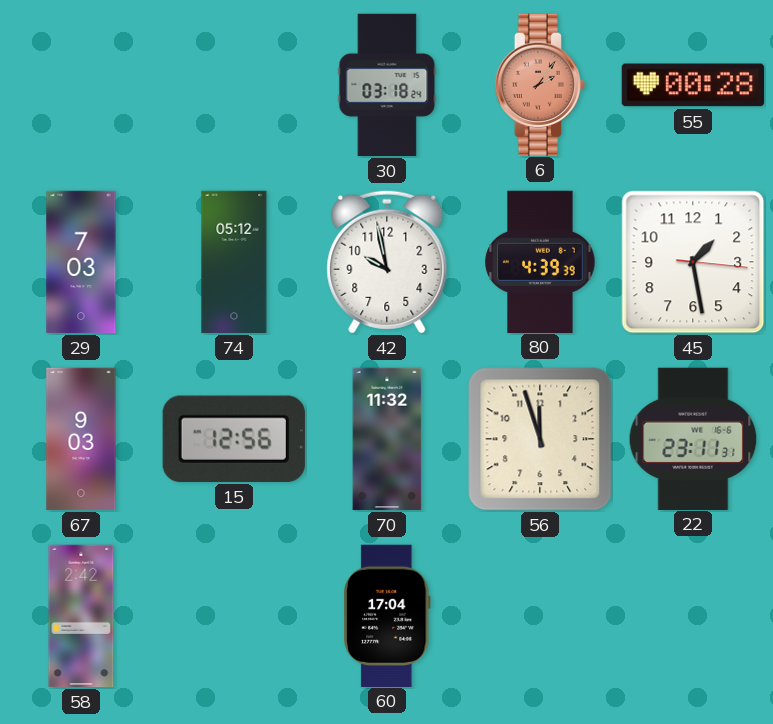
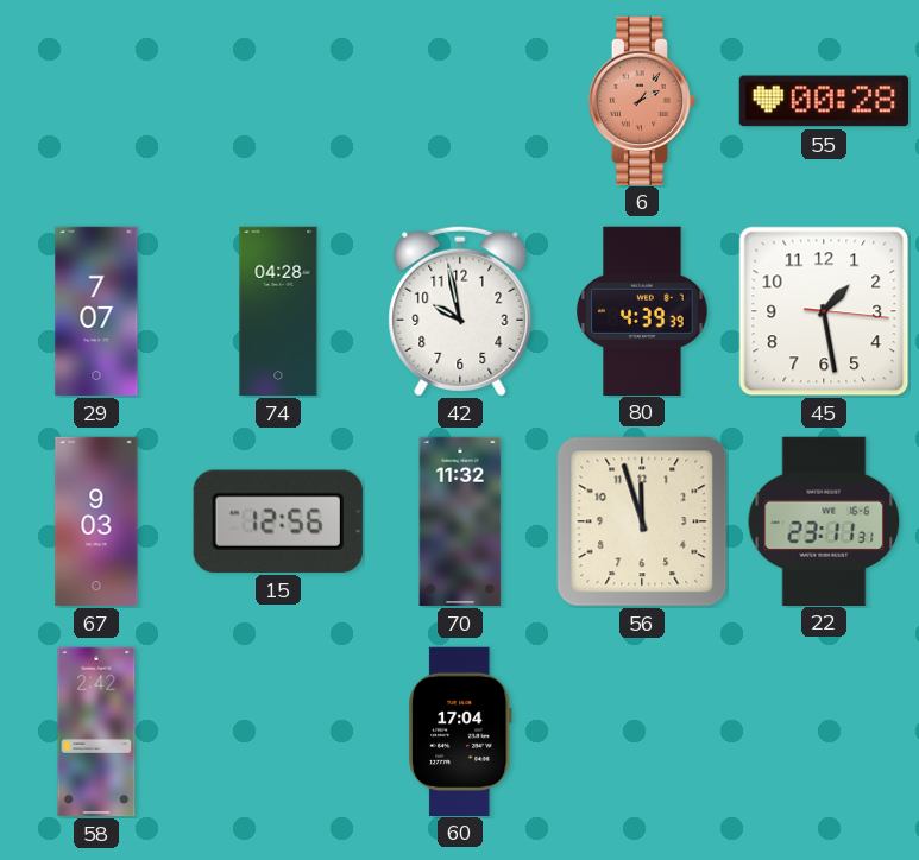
30: 03:18 -> none (387, 85)
29: 7:03 -> 7:07 (96, 311)
74: 05:12 -> 04:28 (278, 311)
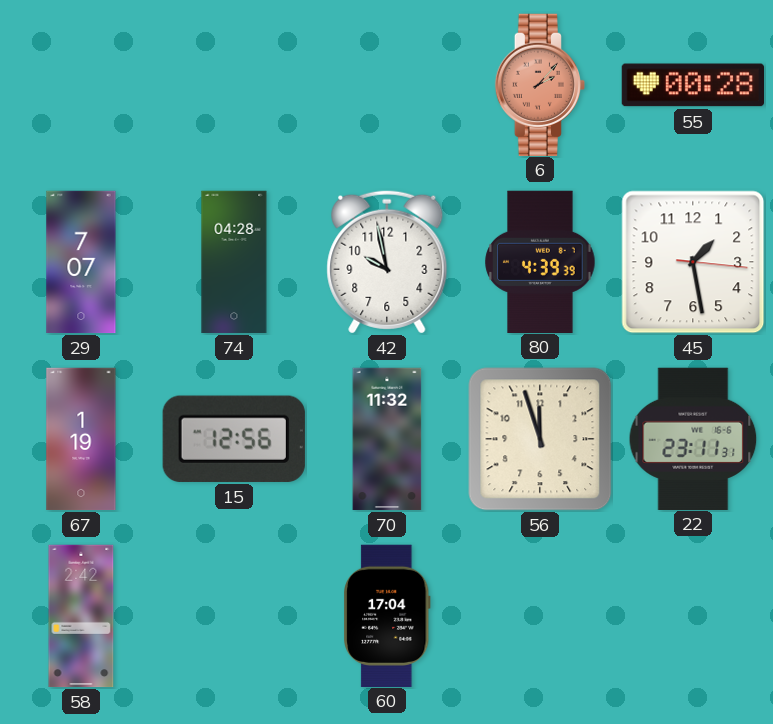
6: 2:06 -> 2:07 (539, 84)
67: 9:03 -> 1:19 (81, 439)
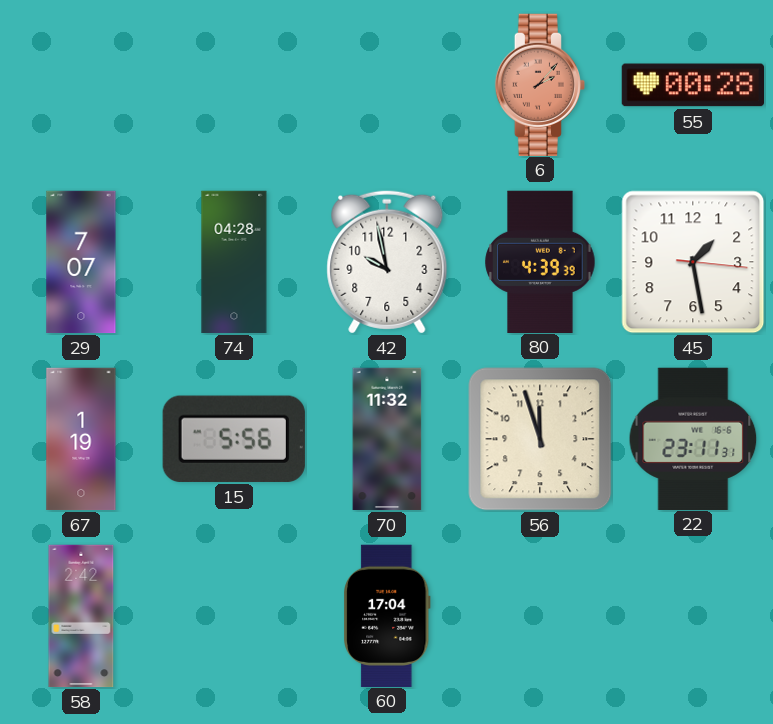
15: 12:56 -> 5:56 (234, 439)
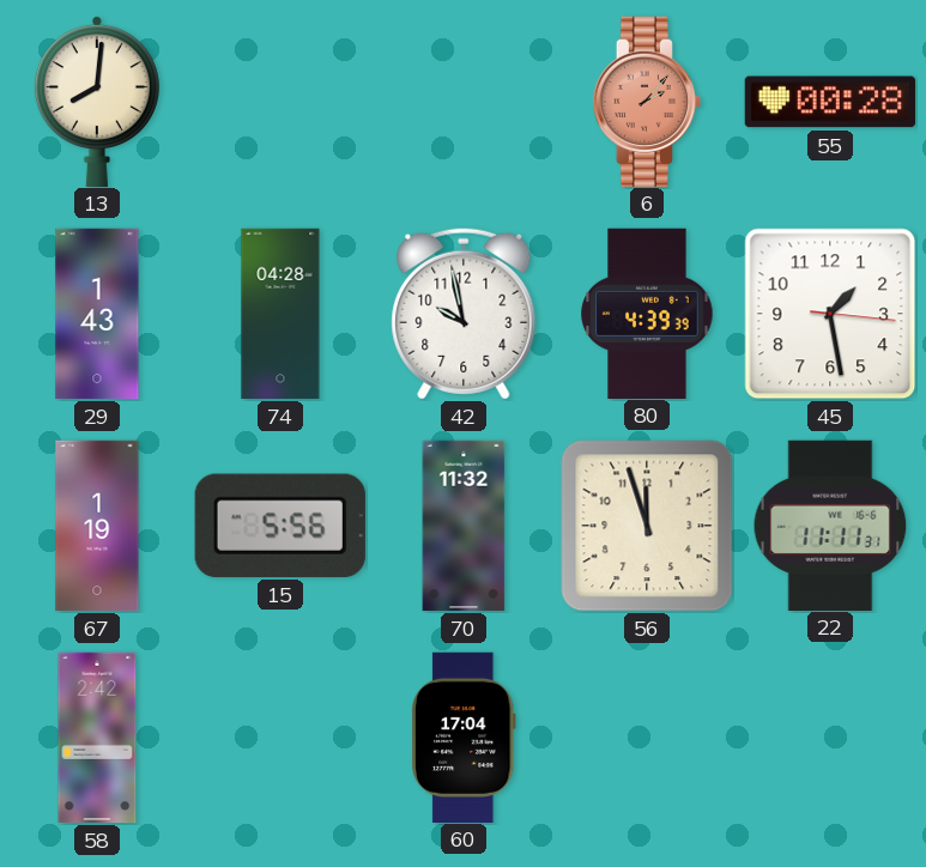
13: none -> 8:01 (97, 101)
29: 7:07 -> 1:43 (97, 314)
22: 23:11 -> 11:11 (830, 525)
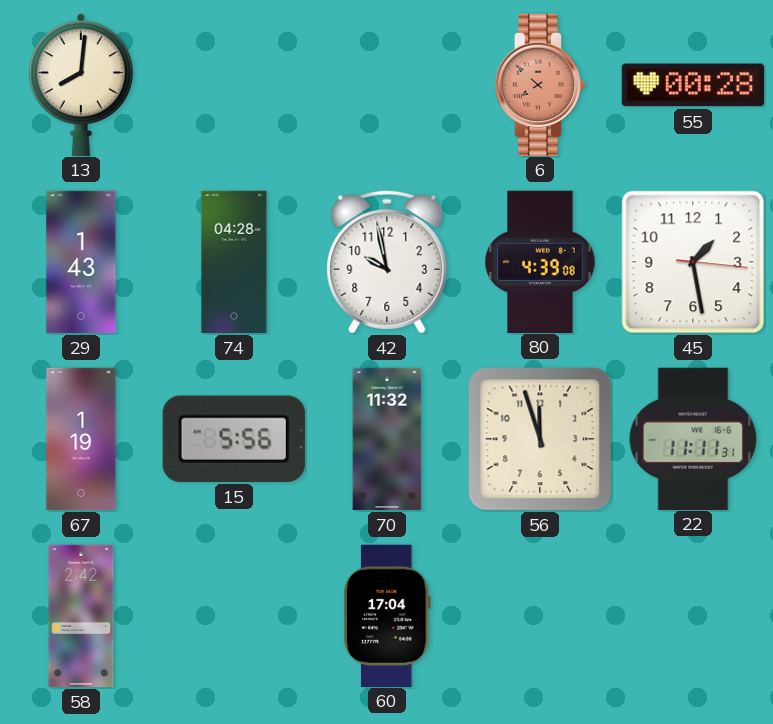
6: 2:07 -> 7:52 (539, 84)
80: 4:39:39 -> 4:39:08 (540, 261)
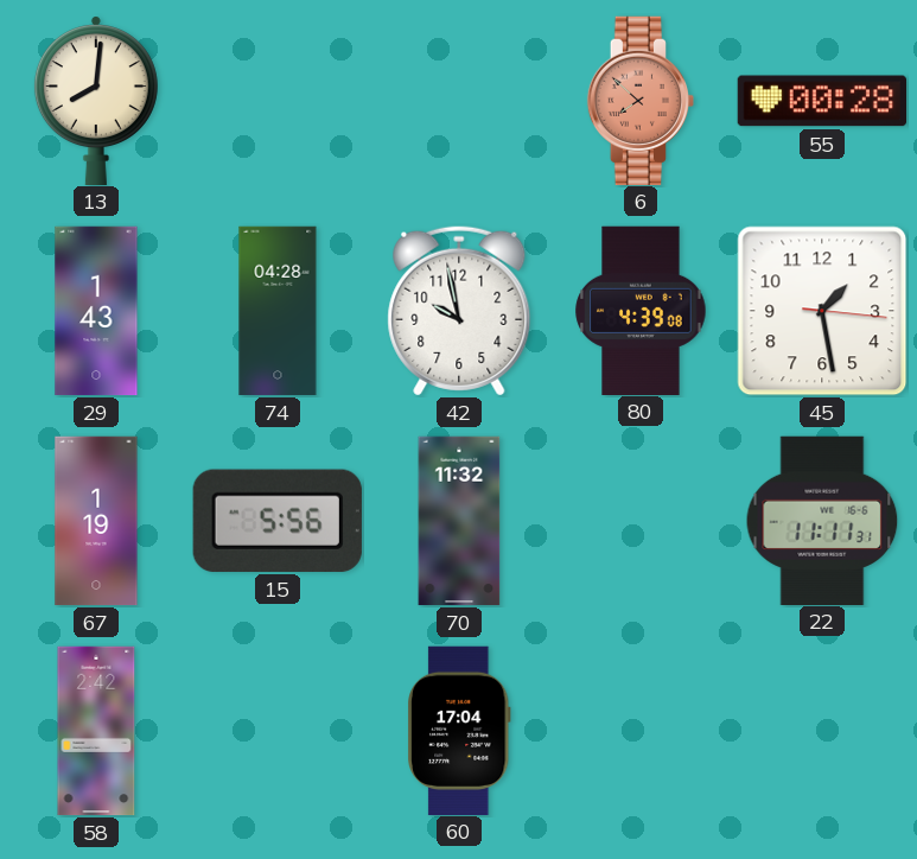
56: 11:57 -> none (540, 439)
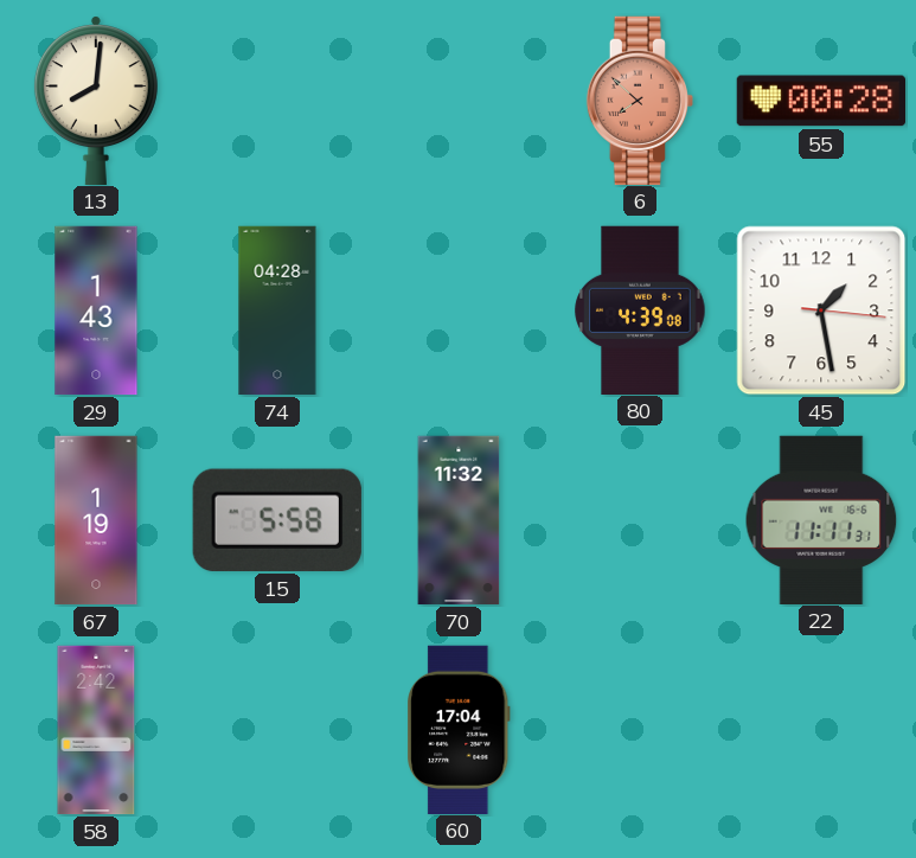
42: 9:58 -> none (459, 311)
15: 5:56 -> 5:58 (277, 520)
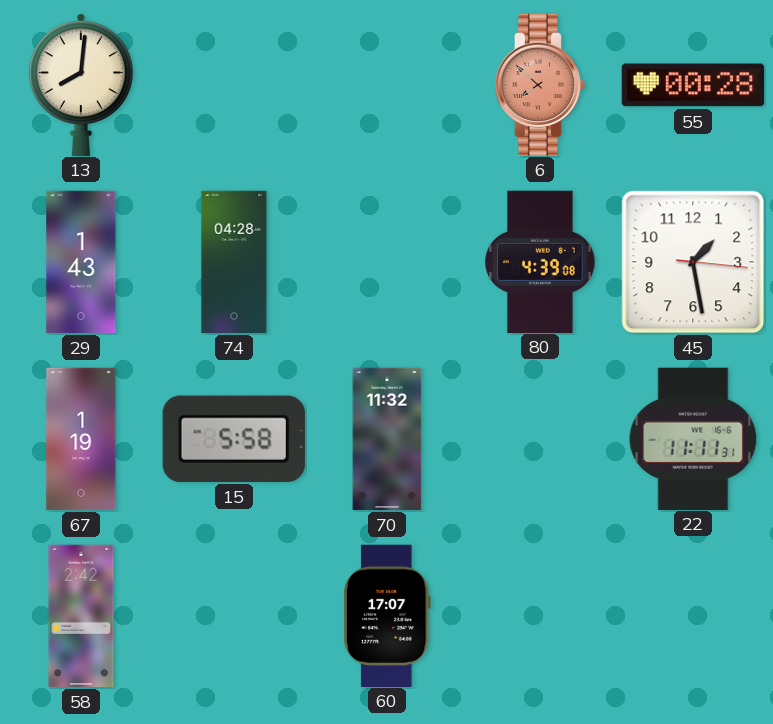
60: 17:04 -> 17:07 (387, 615)
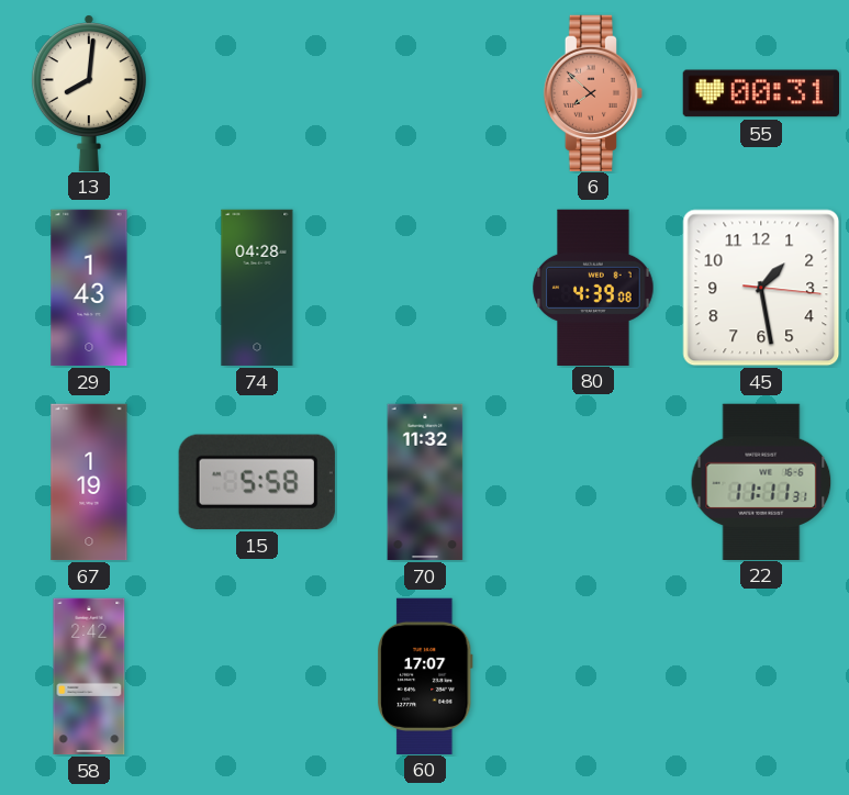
55: 00:28 -> 00:31 (760, 93)
